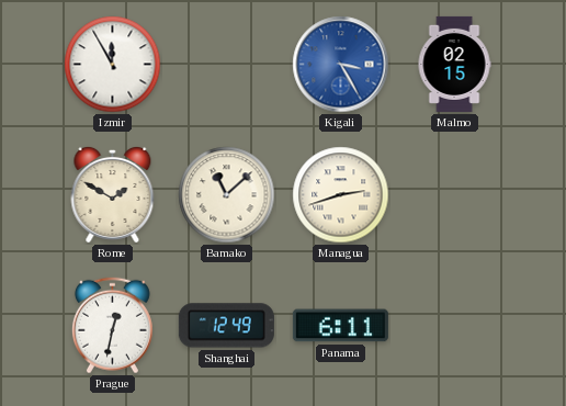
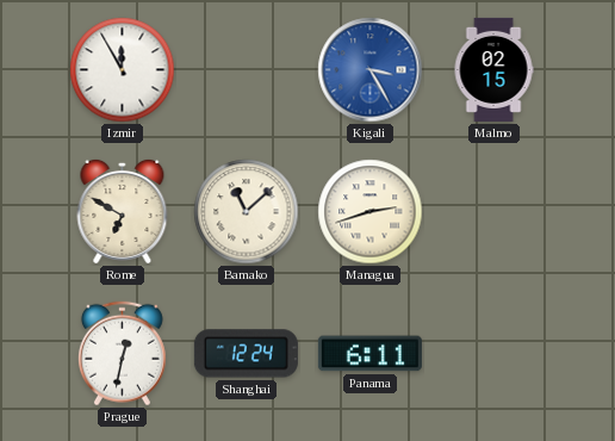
Rome: 1:50 -> 6:50 (123, 211)
Shanghai: 12:49 -> 12:24 (246, 354)
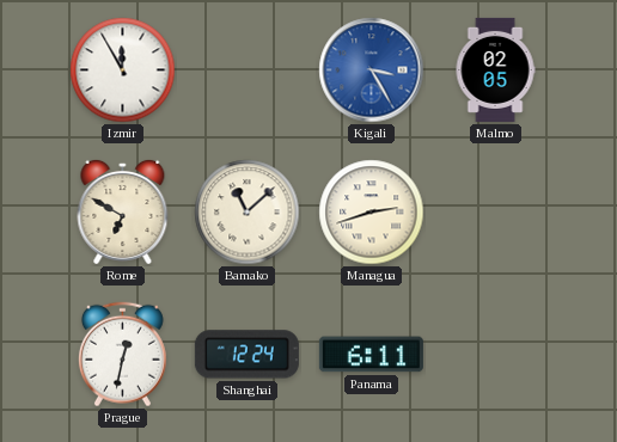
Malmo: 02:15 -> 02:05 (495, 69)
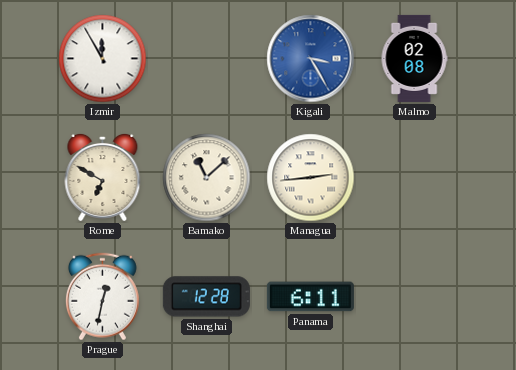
Malmo: 02:05 -> 02:08 (414, 58)
Managua: 2:42 -> 2:44 (311, 178)
Shanghai: 12:24 -> 12:28 (206, 297)
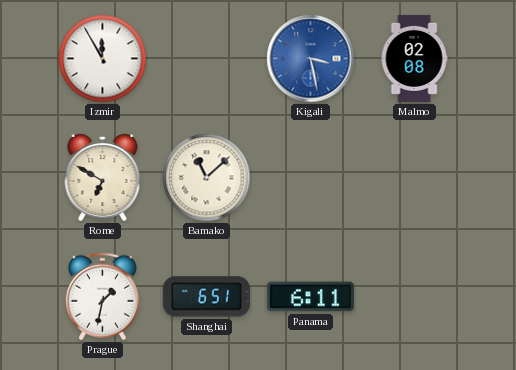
Kigali: 3:25 -> 3:28 (311, 59)
Managua: 2:44 -> none (311, 178)
Prague: 12:32 -> 1:32 (102, 297)
Shanghai: 12:28 -> 6:51 (206, 297)
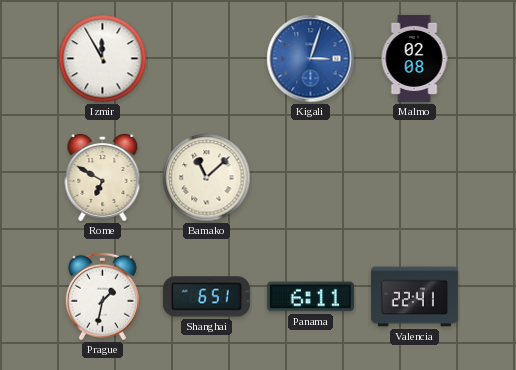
Kigali: 3:28 -> 3:03 (311, 59)
Valencia: none -> 22:41 (414, 297)
